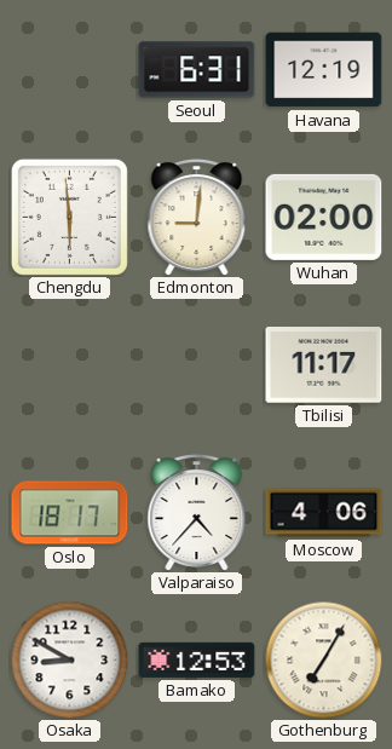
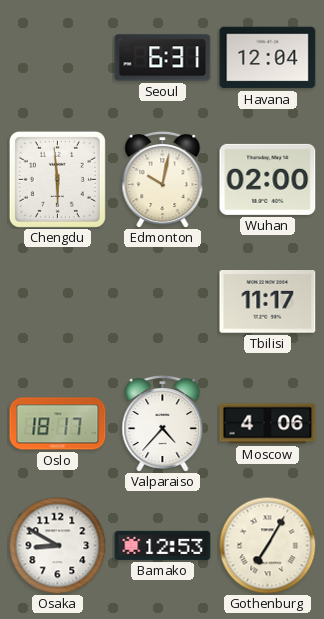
Havana: 12:19 -> 12:04 (268, 58)
Edmonton: 9:01 -> 10:02 (163, 180)
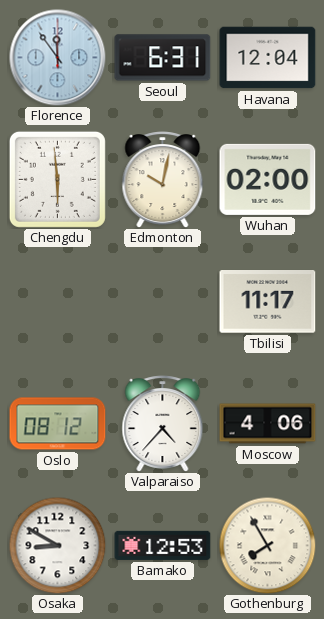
Florence: none -> 11:54 (58, 58)
Oslo: 18:17 -> 08:12 (58, 424)
Gothenburg: 7:05 -> 7:55 (267, 545)
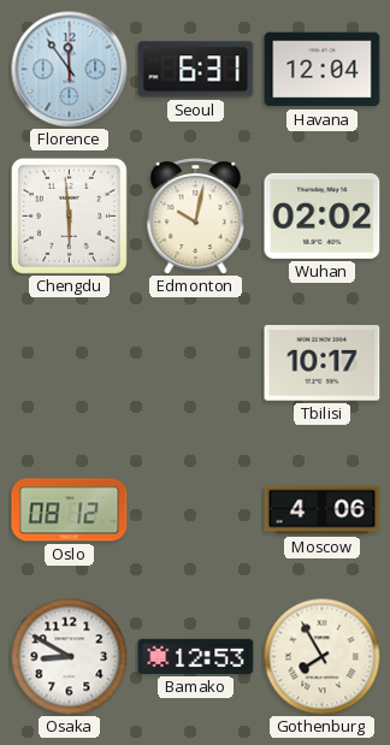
Wuhan: 02:00 -> 02:02 (323, 215)
Tbilisi: 11:17 -> 10:17 (323, 363)
Valparaiso: 4:37 -> none (163, 424)
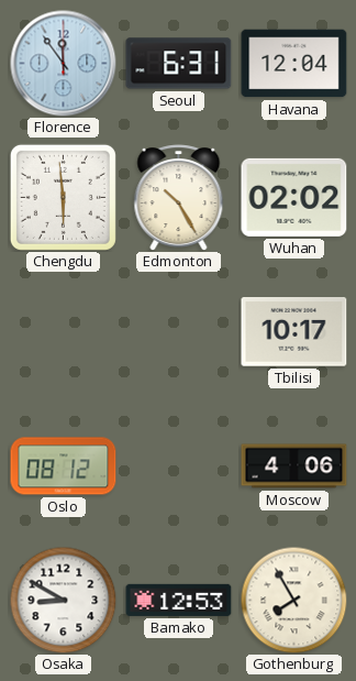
Edmonton: 10:02 -> 10:25 (179, 198)
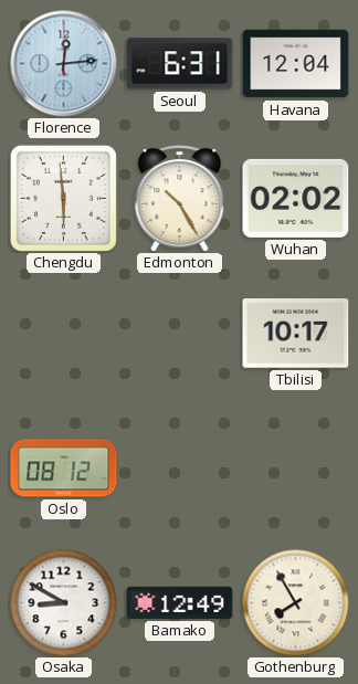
Florence: 11:54 -> 12:14 (64, 64)
Moscow: 4:06 -> none (294, 466)
Bamako: 12:53 -> 12:49 (180, 602)
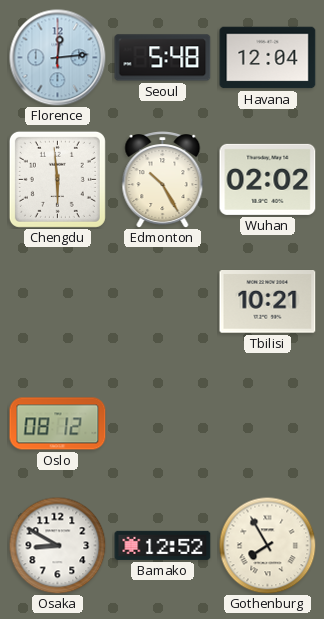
Seoul: 6:31 -> 5:48 (163, 58)
Tbilisi: 10:17 -> 10:21 (268, 302)
Bamako: 12:49 -> 12:52 (163, 545)
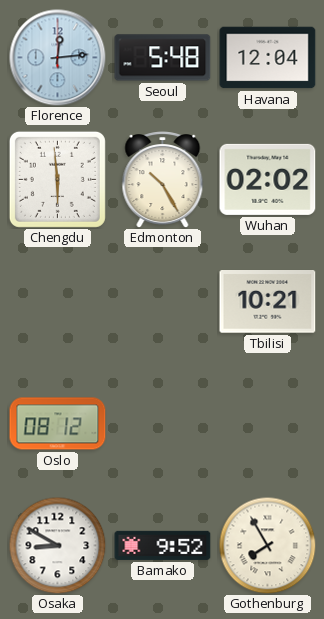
Bamako: 12:52 -> 9:52 (163, 545)
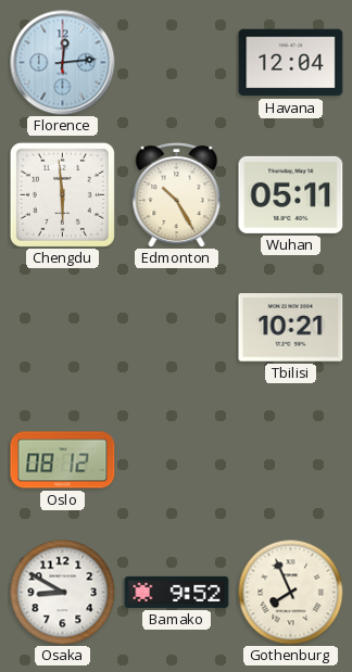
Seoul: 5:48 -> none (163, 58)
Wuhan: 02:02 -> 05:11 (291, 194)
Gothenburg: 7:55 -> 7:56 (290, 592)
